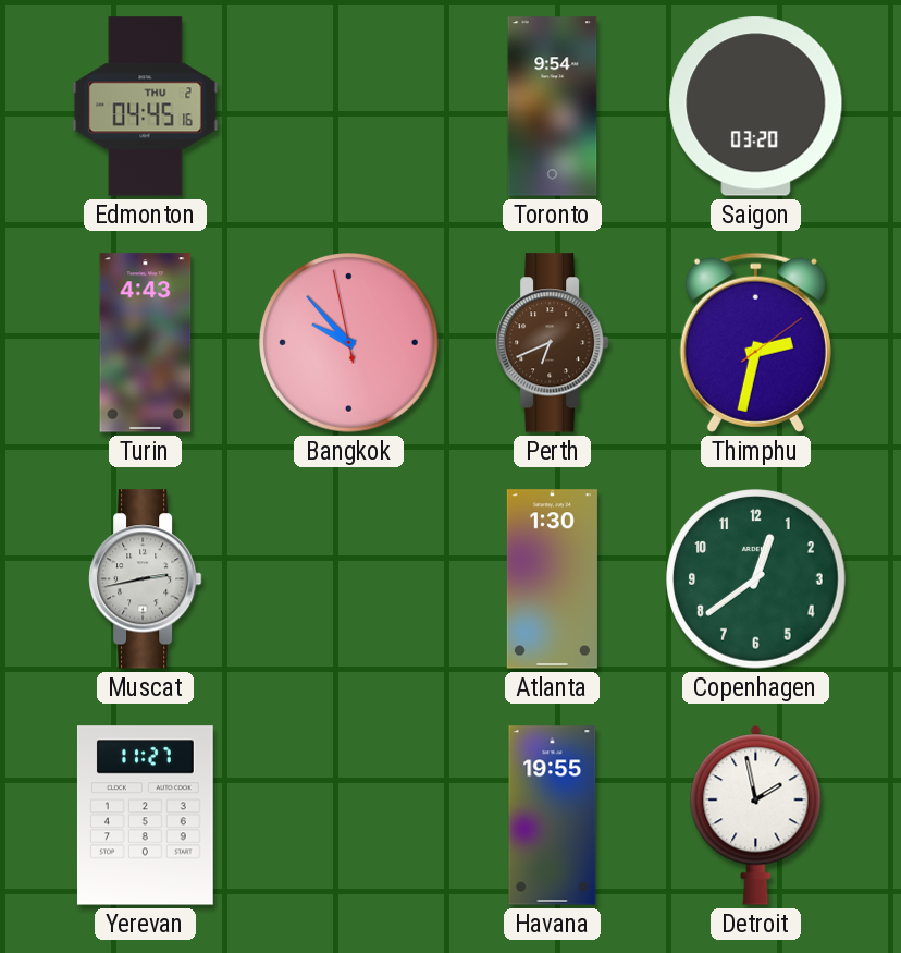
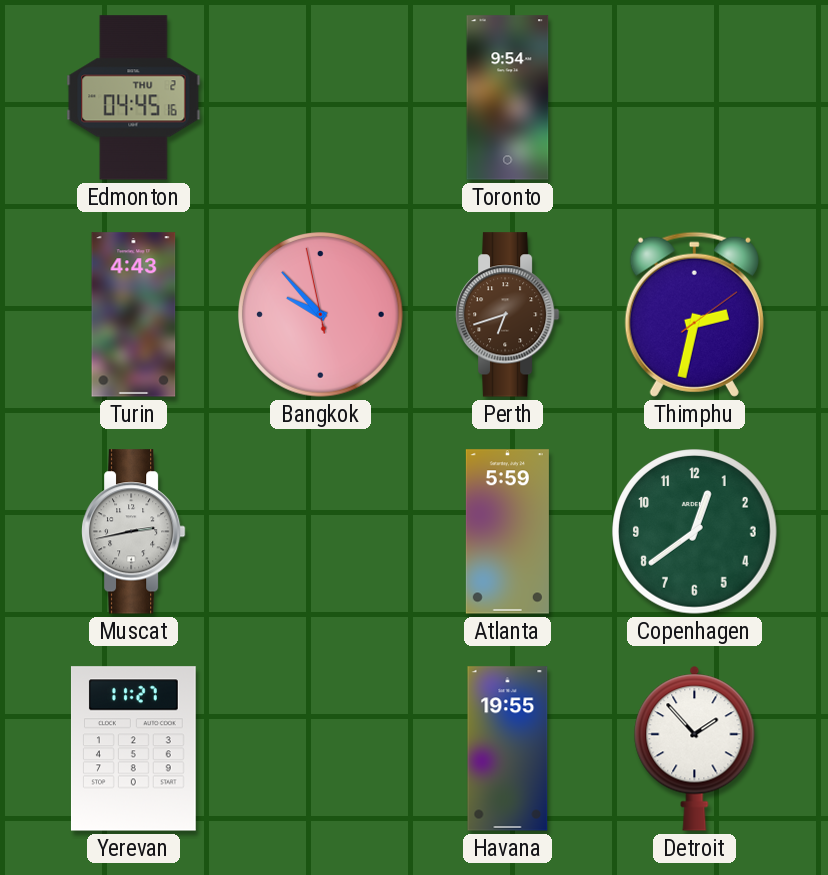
Saigon: 03:20 -> none (756, 107)
Perth: 6:41 -> 6:42 (507, 315)
Atlanta: 1:30 -> 5:59 (507, 532)
Detroit: 1:58 -> 1:53 (695, 748)
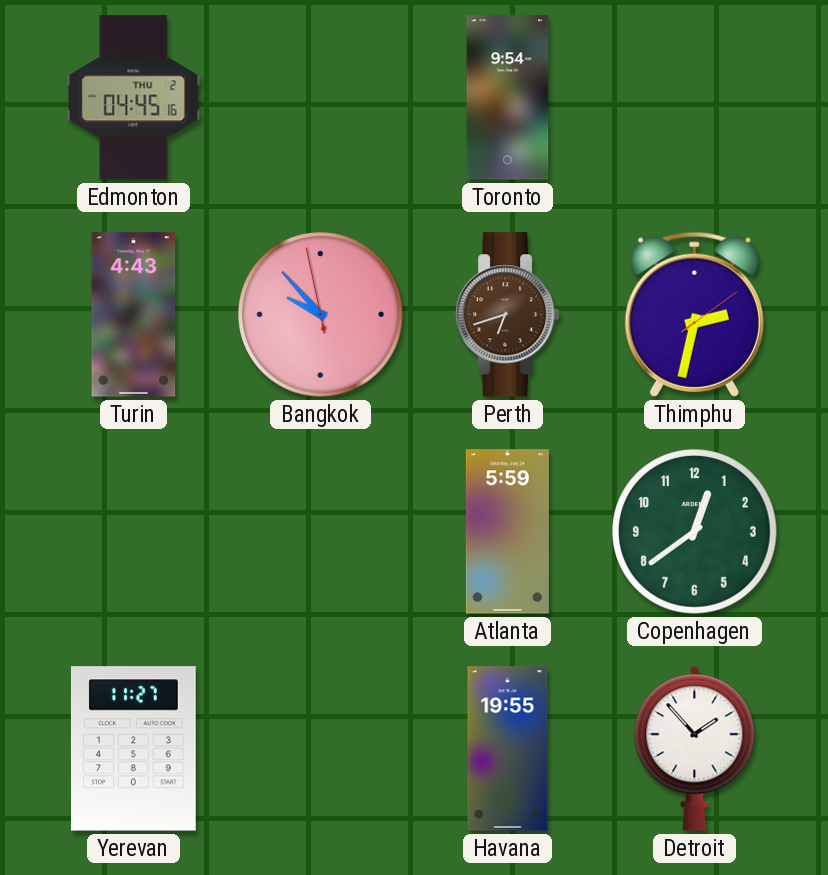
Muscat: 2:43 -> none (133, 532)
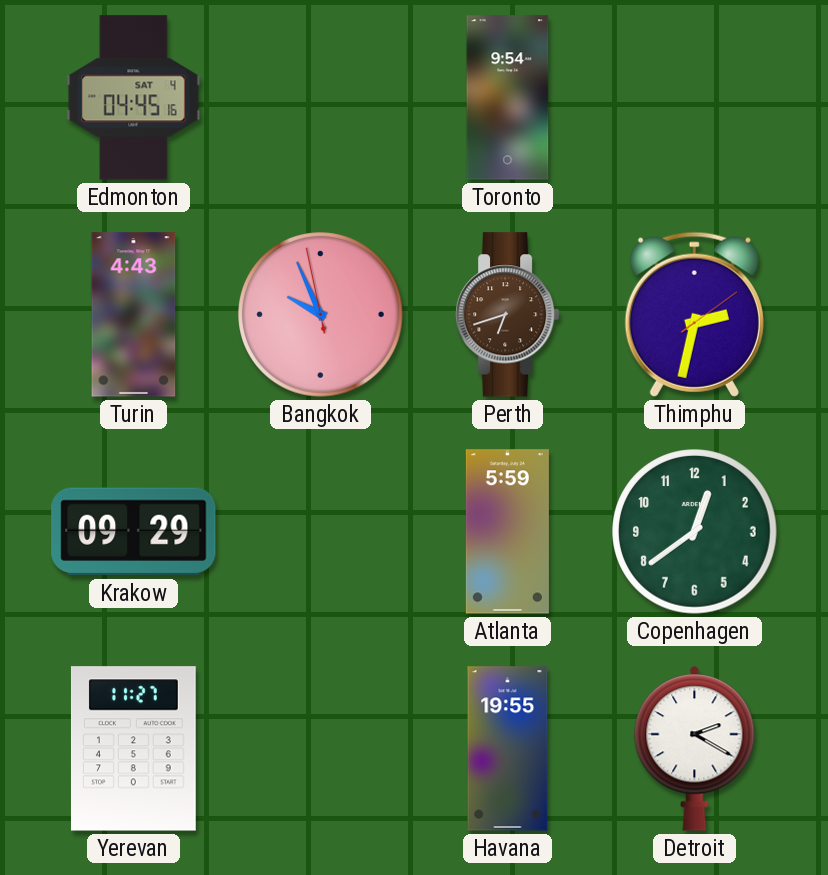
Edmonton date: THU 2 -> SAT 4 (134, 98)
Bangkok: 9:52 -> 9:55 (321, 315)
Krakow: none -> 09:29 (134, 532)
Detroit: 1:53 -> 2:20 (695, 748)
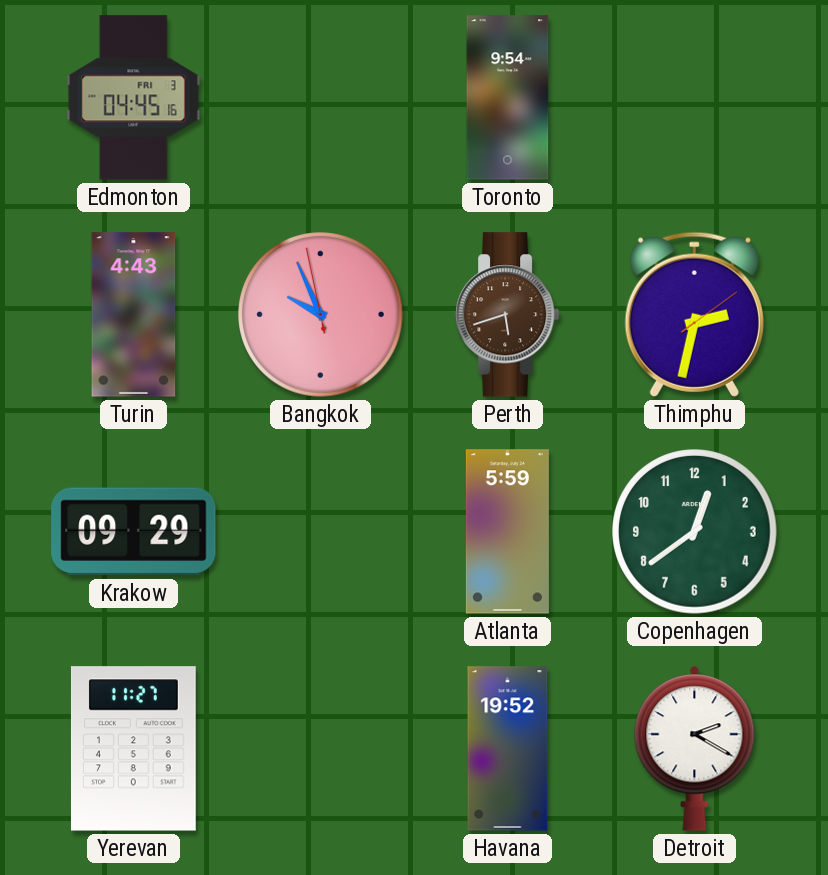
Edmonton date: SAT 4 -> FRI 3 (134, 98)
Perth: 6:42 -> 5:42 (507, 315)
Havana: 19:55 -> 19:52 (508, 749)
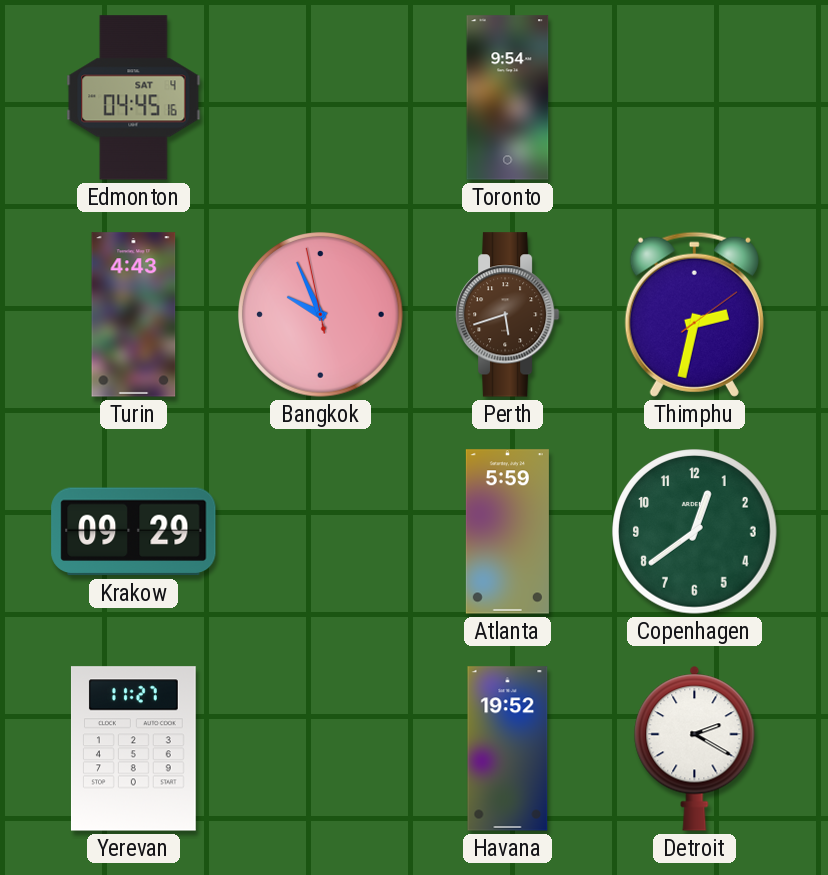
Edmonton date: FRI 3 -> SAT 4 (134, 98)
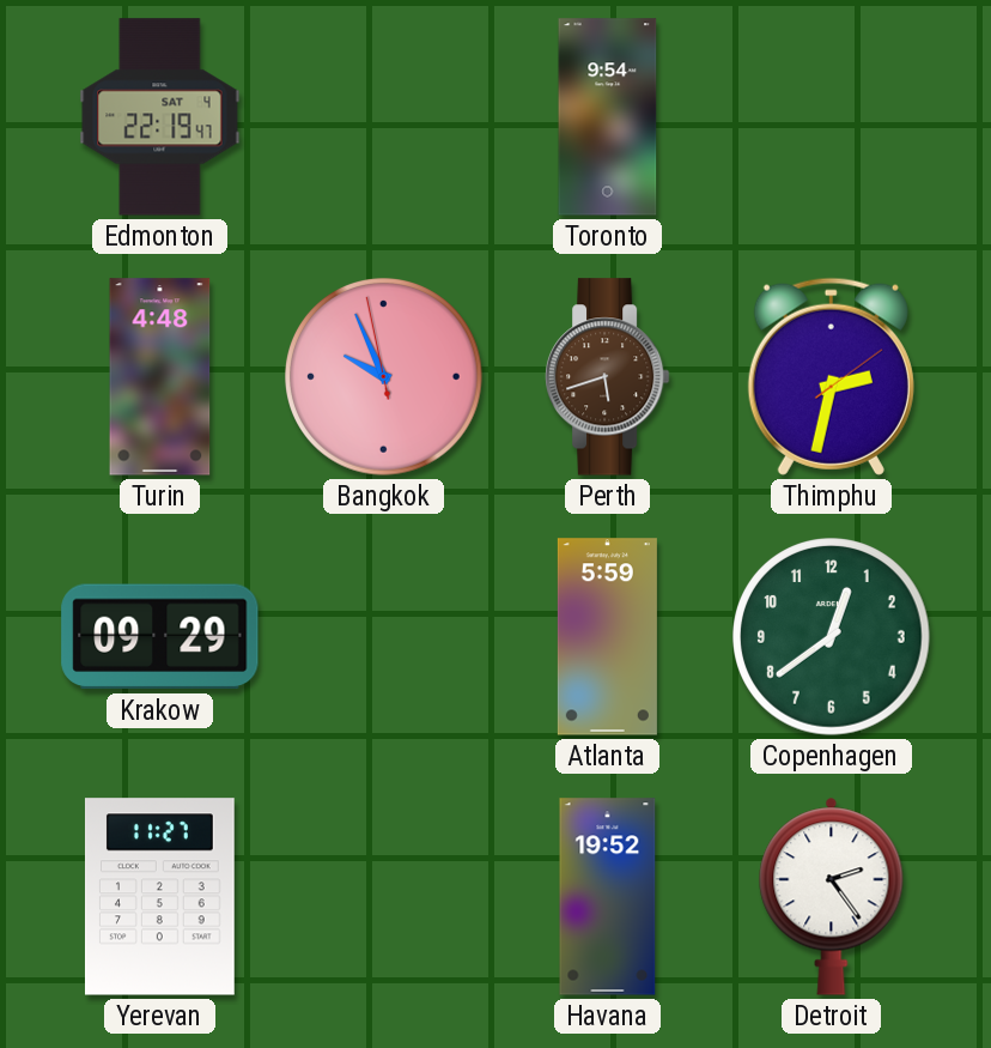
Edmonton: 04:45 -> 22:19 (160, 117)
Turin: 4:43 -> 4:48 (160, 377)
Detroit: 2:20 -> 2:24 (832, 896)
